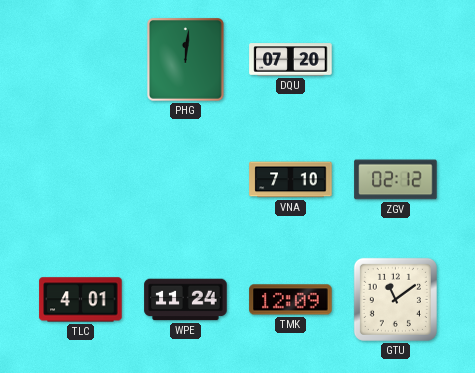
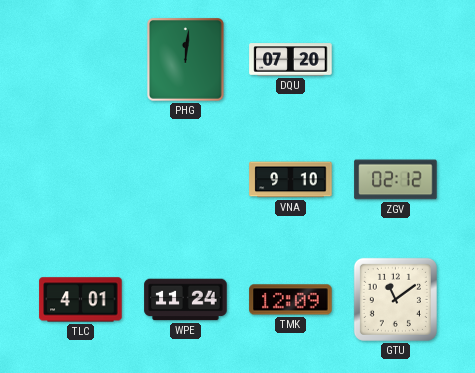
VNA: 7:10 -> 9:10 (291, 180)
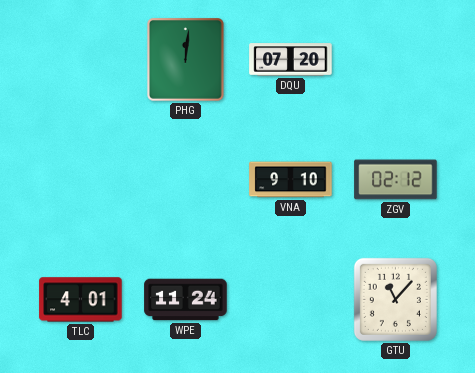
TMK: 12:09 -> none (291, 300)
GTU: 11:09 -> 11:07 (395, 299)
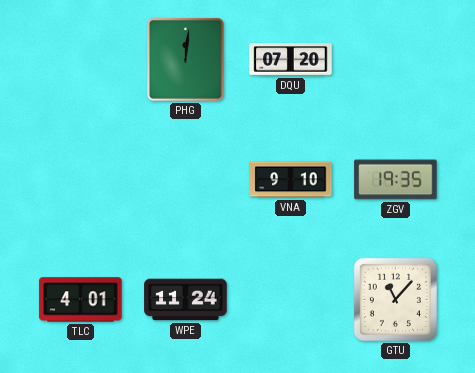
ZGV: 02:12 -> 19:35 (396, 180)
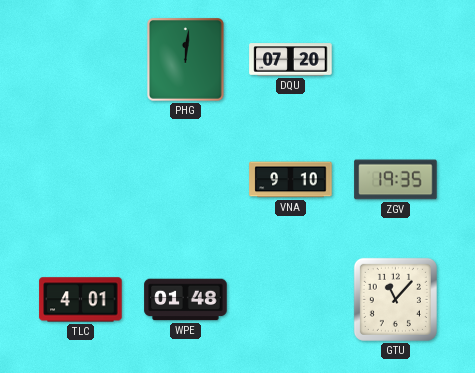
WPE: 11:24 -> 01:48 (186, 300)
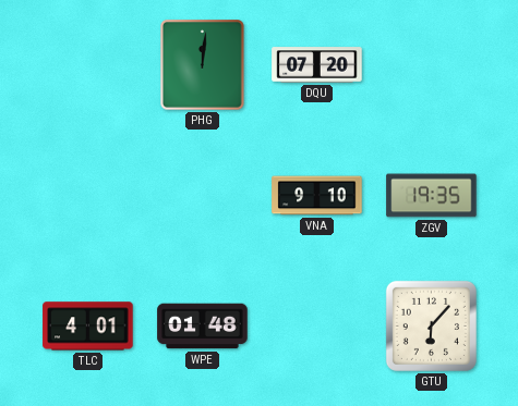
GTU: 11:07 -> 6:07 (431, 325)
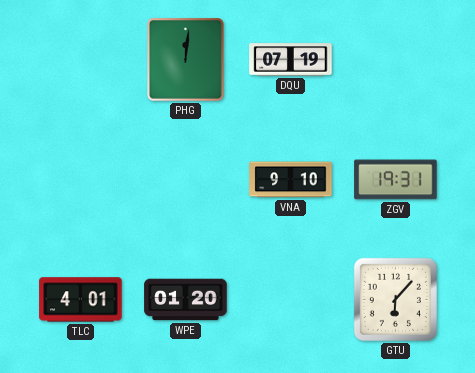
DQU: 07:20 -> 07:19 (291, 60)
ZGV: 19:35 -> 19:31 (396, 180)
WPE: 01:48 -> 01:20 (186, 300)
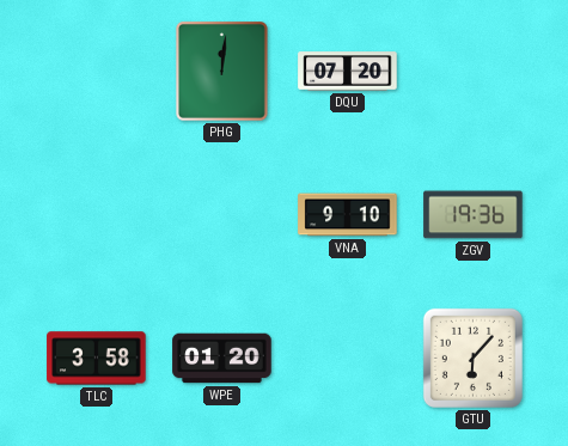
DQU: 07:19 -> 07:20 (348, 72)
ZGV: 19:31 -> 19:36 (474, 215)
TLC: 4:01 -> 3:58 (97, 359)
